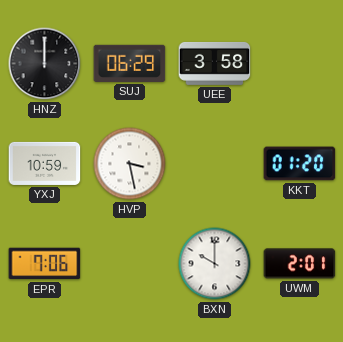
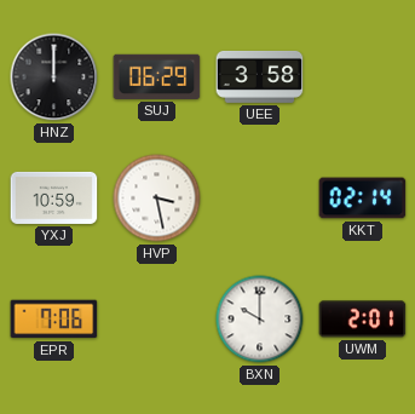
KKT: 01:20 -> 02:14 (363, 199)
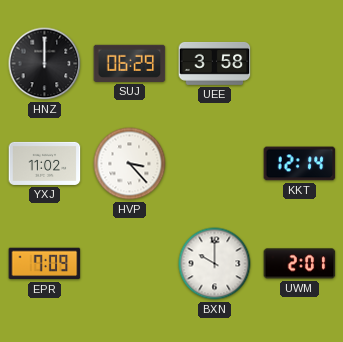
YXJ: 10:59 -> 11:02 (45, 163)
HVP: 3:28 -> 3:23 (130, 164)
KKT: 02:14 -> 12:14 (300, 164)
EPR: 7:06 -> 7:09 (45, 264)
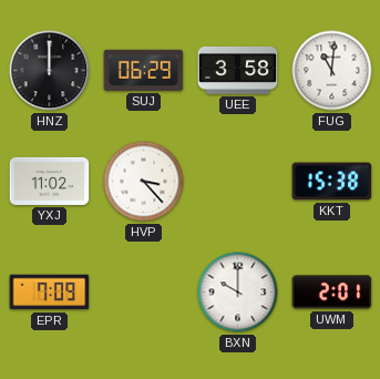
FUG: none -> 11:01 (332, 71)
KKT: 12:14 -> 15:38 (332, 182)
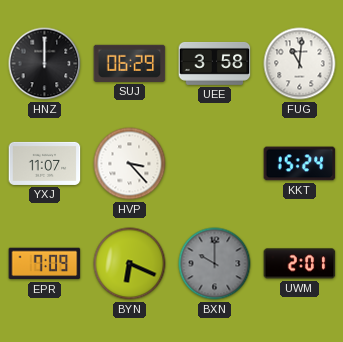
YXJ: 11:02 -> 11:07 (45, 163)
KKT: 15:38 -> 15:24 (300, 164)
BYN: none -> 6:19 (130, 264)
BXN dial: white -> grey (215, 264)
